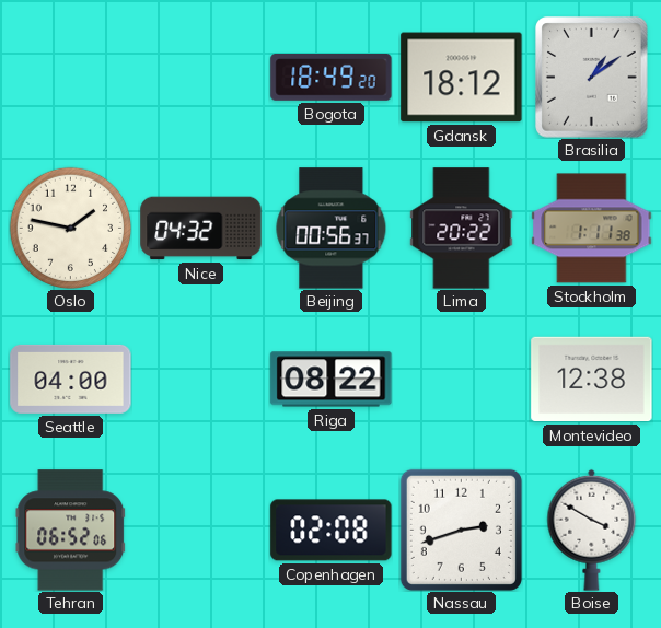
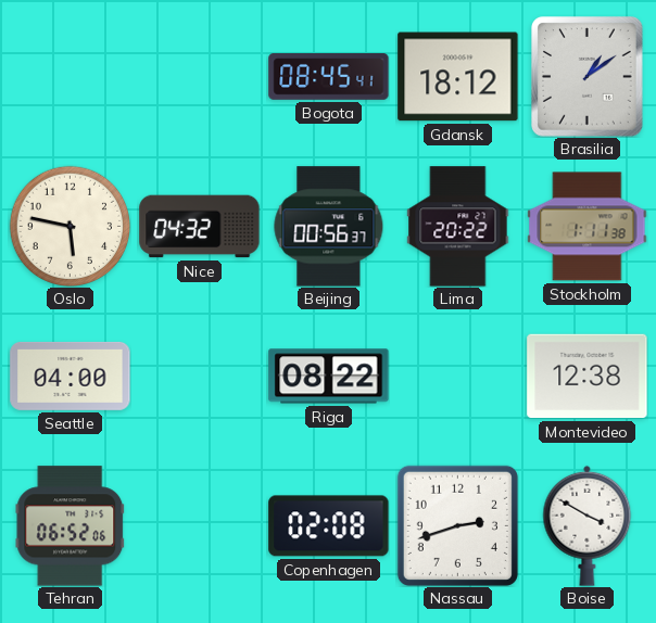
Bogota: 18:49 -> 08:45 (329, 77)
Oslo: 1:47 -> 5:47 (70, 226)
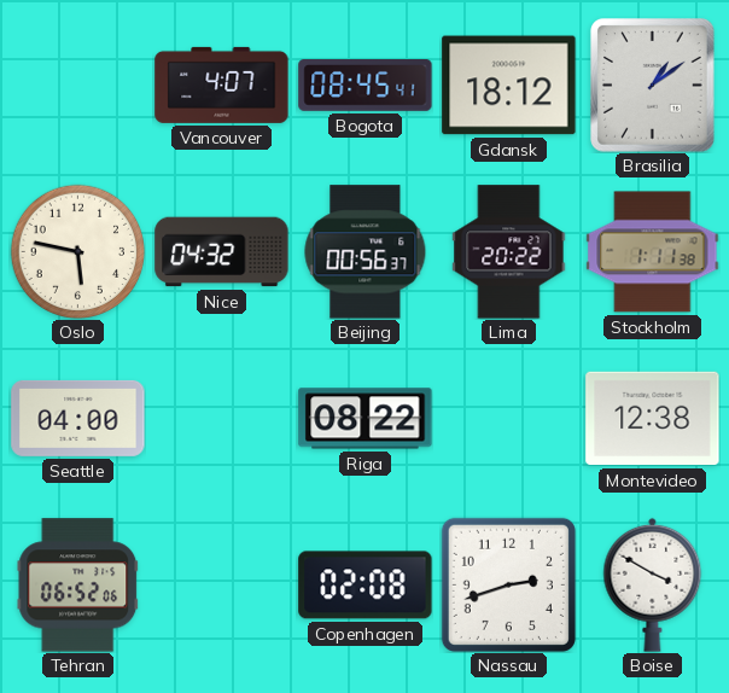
Vancouver: none -> 4:07 (222, 85)
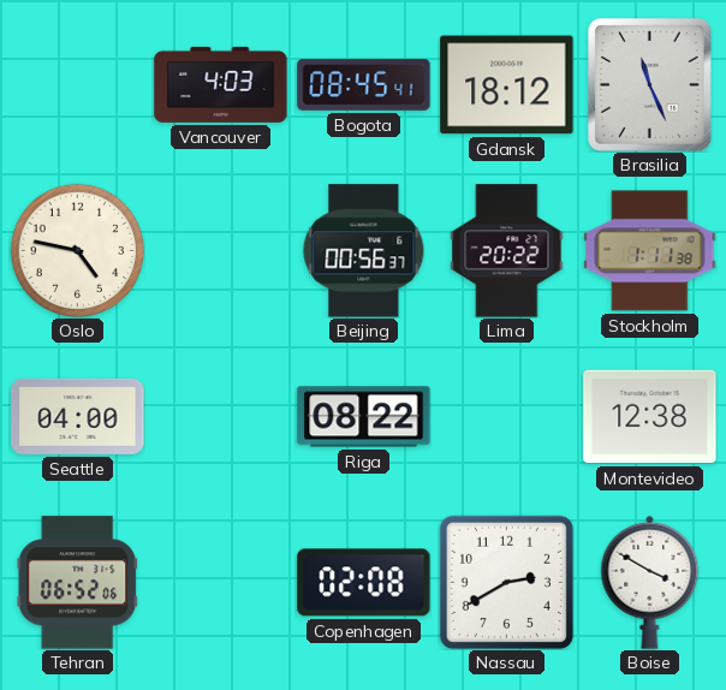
Vancouver: 4:07 -> 4:03 (221, 84)
Brasilia: 1:09 -> 11:26 (650, 85)
Oslo: 5:47 -> 4:47 (77, 250)
Nice: 04:32 -> none (222, 252)
Nassau: 2:42 -> 2:40 (506, 582)
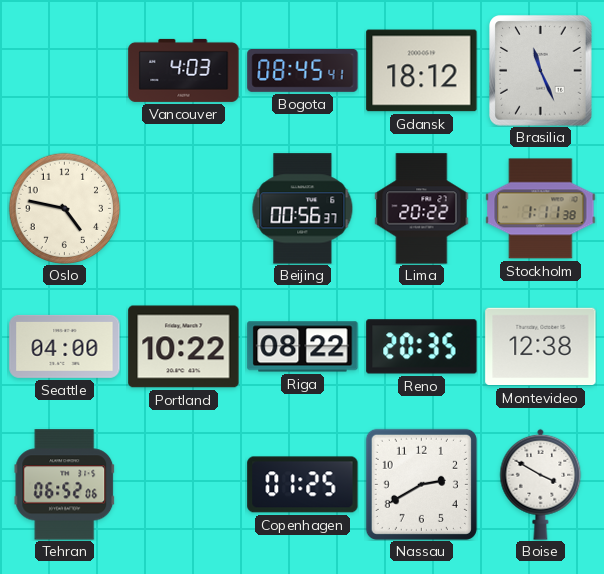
Portland: none -> 10:22 (184, 347)
Reno: none -> 20:35 (422, 347)
Copenhagen: 02:08 -> 01:25 (303, 485)
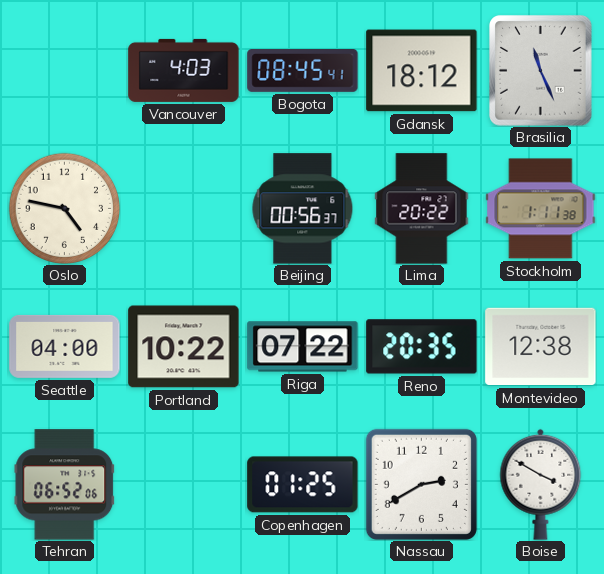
Riga: 08:22 -> 07:22 (303, 347)
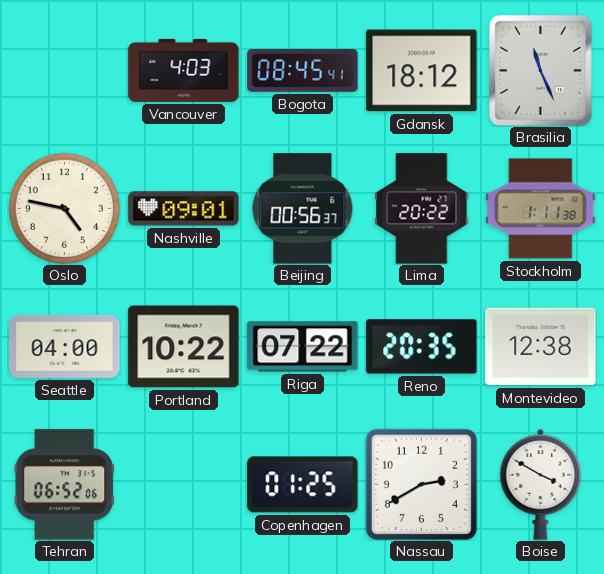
Nashville: none -> 09:01 (184, 209)
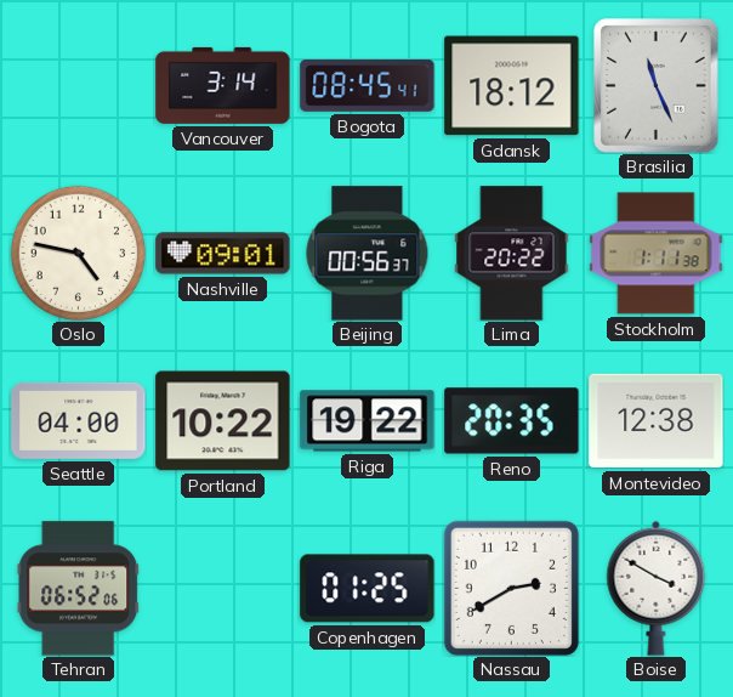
Vancouver: 4:03 -> 3:14 (223, 85)
Riga: 07:22 -> 19:22 (368, 421)
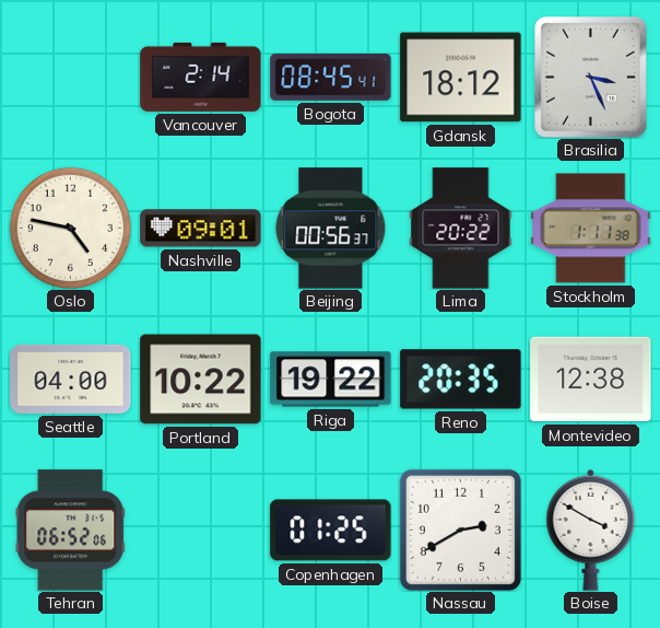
Vancouver: 3:14 -> 2:14 (201, 77)
Brasilia: 11:26 -> 3:26 (591, 78)
